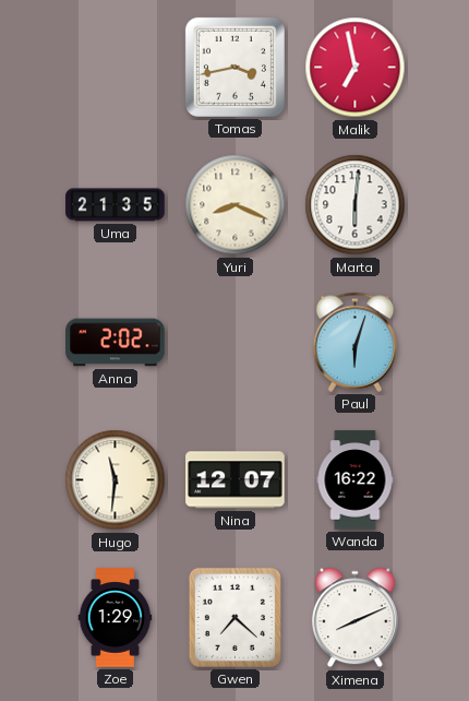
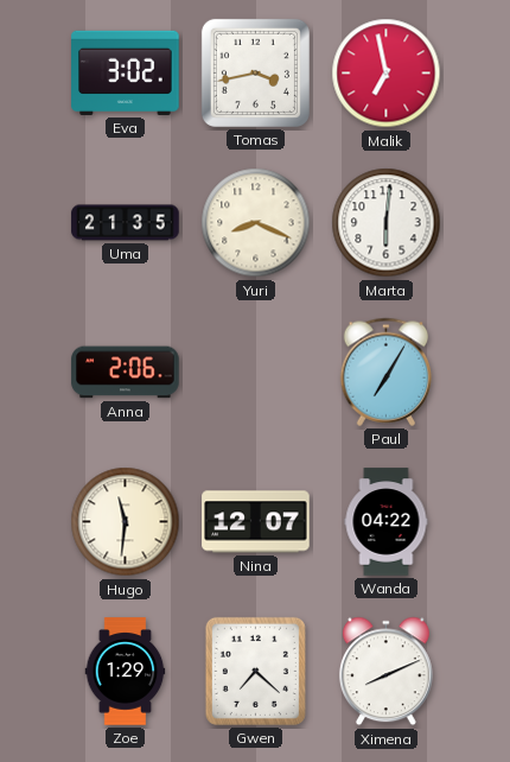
Eva: none -> 3:02 (126, 72)
Anna: 2:02 -> 2:06 (126, 373)
Paul: 6:03 -> 7:05 (387, 372)
Wanda: 16:22 -> 04:22 (387, 522)
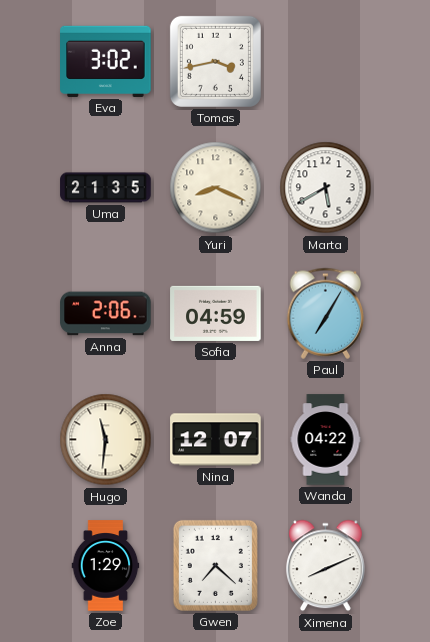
Malik: 6:58 -> none (387, 74)
Marta: 6:01 -> 5:40 (326, 188)
Sofia: none -> 04:59 (216, 313)
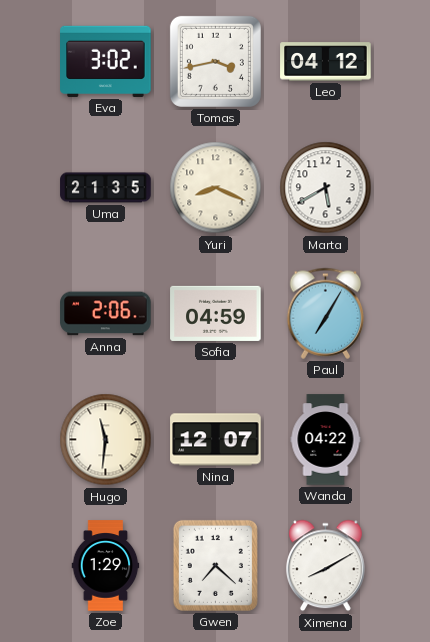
Leo: none -> 04:12 (326, 62)
Ximena: 8:11 -> 8:10 (325, 566)
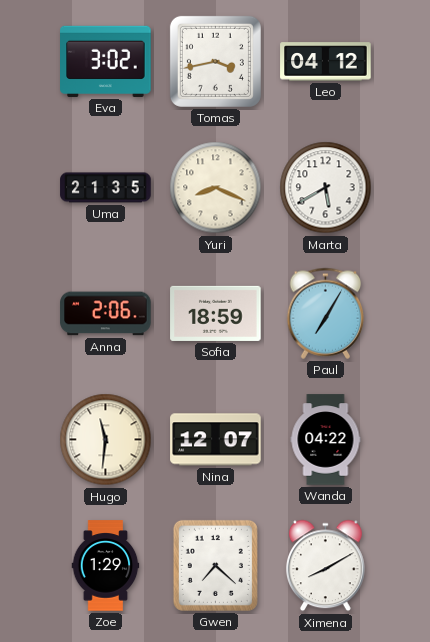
Sofia: 04:59 -> 18:59 (216, 313)
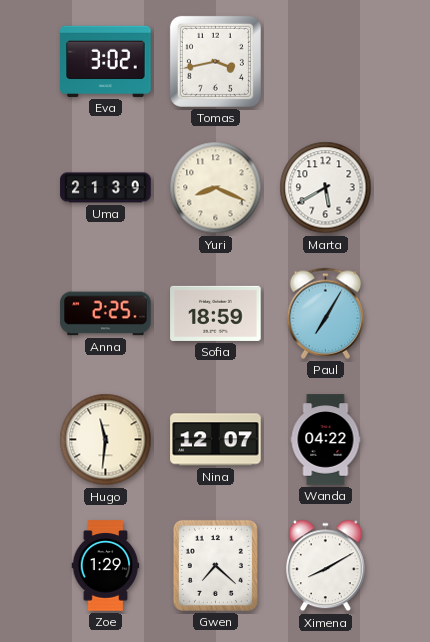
Leo: 04:12 -> none (326, 62)
Uma: 21:35 -> 21:39 (106, 188)
Anna: 2:06 -> 2:25 (106, 314)
